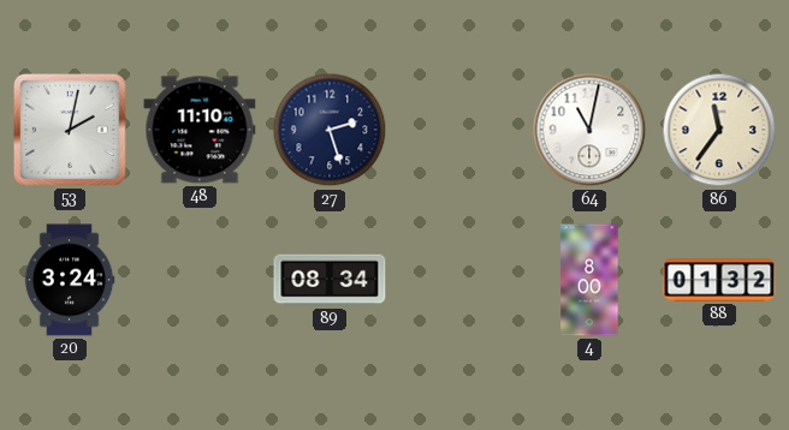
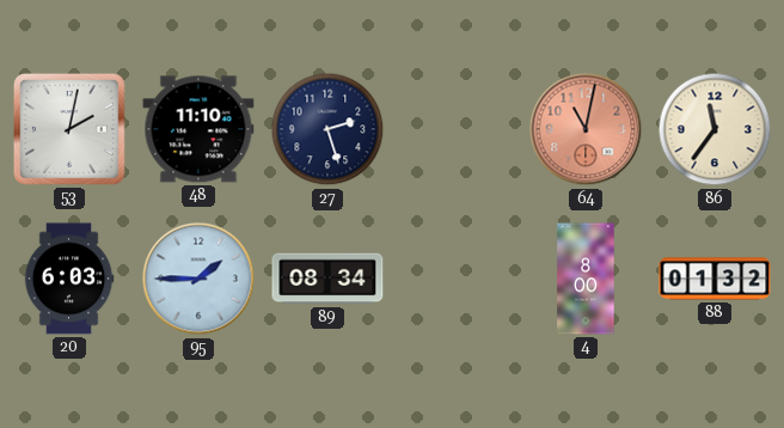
64 dial: white -> salmon (586, 129)
20: 3:24 -> 6:03 (69, 279)
95: none -> 1:45 (198, 279)
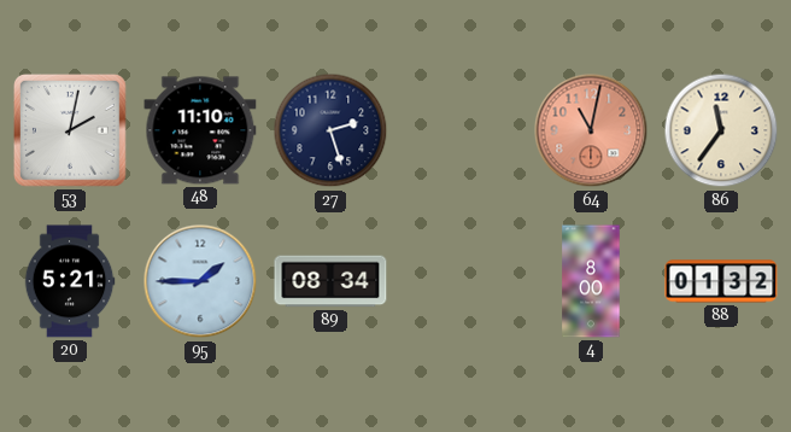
20: 6:03 -> 5:21 (70, 281)
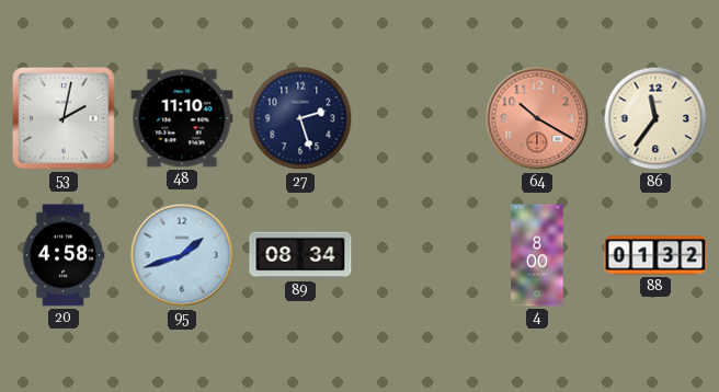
64: 11:02 -> 10:20 (537, 118)
20: 5:21 -> 4:58 (64, 255)
95: 1:45 -> 1:42 (182, 255)
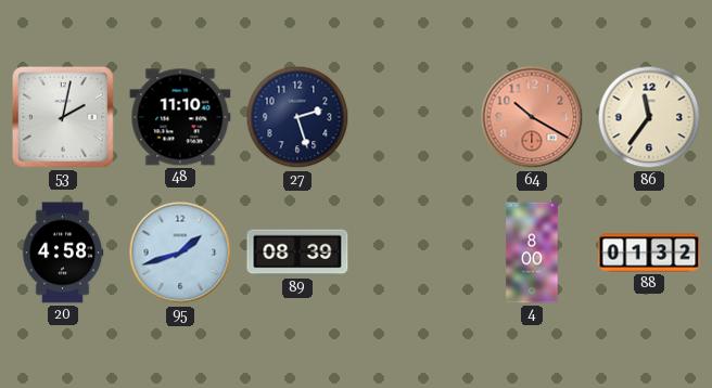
89: 08:34 -> 08:39 (297, 253)
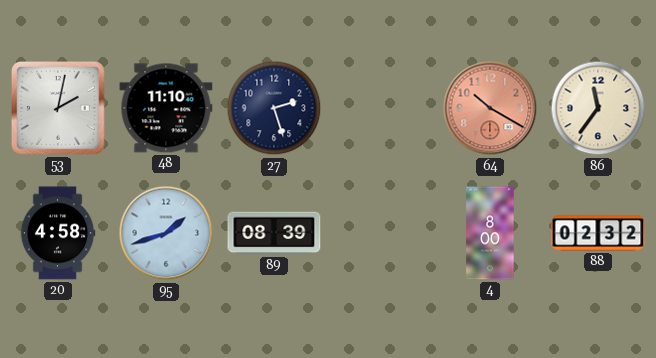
88: 01:32 -> 02:32 (598, 233)
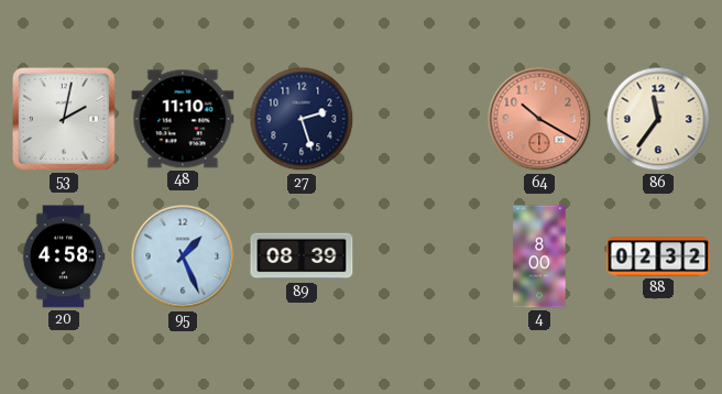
95: 1:42 -> 1:26 (183, 256)
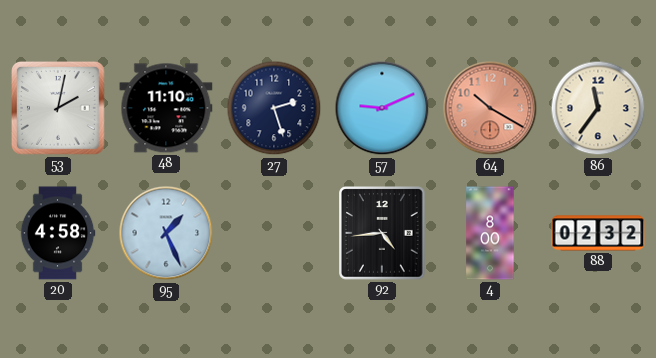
57: none -> 9:11 (382, 108)
89: 08:39 -> none (302, 256)
92: none -> 4:44 (382, 233)
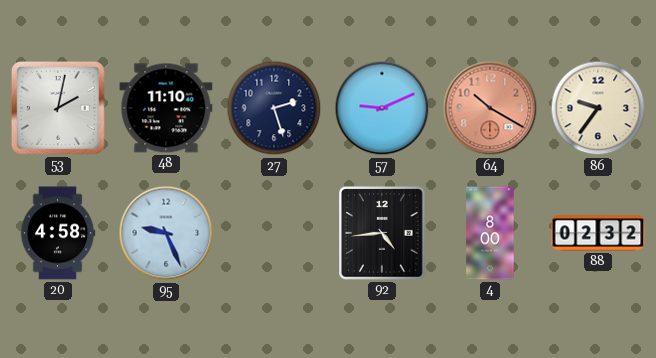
86: 11:36 -> 9:36 (598, 108)
95: 1:26 -> 9:26 (166, 233)
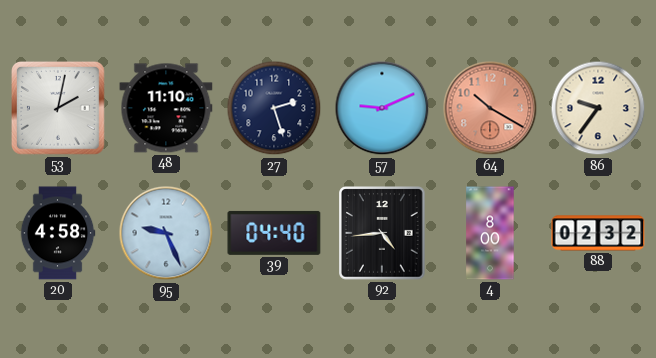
39: none -> 04:40 (274, 233)
